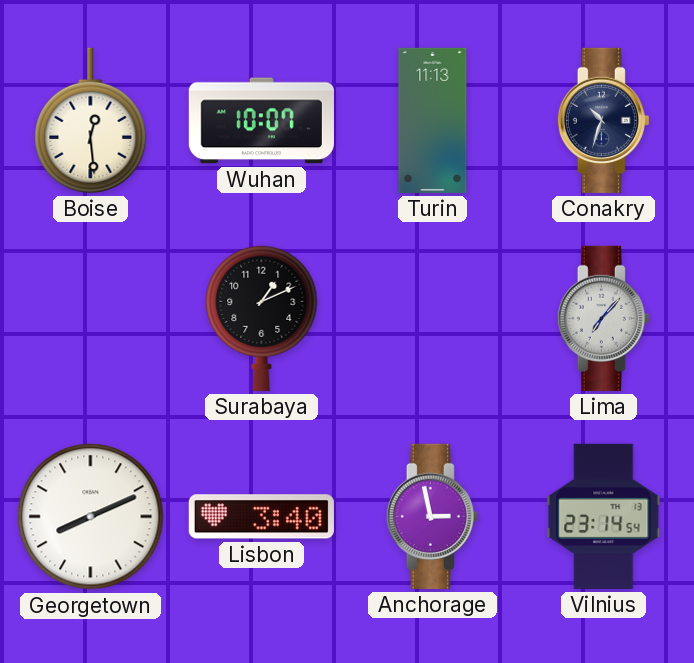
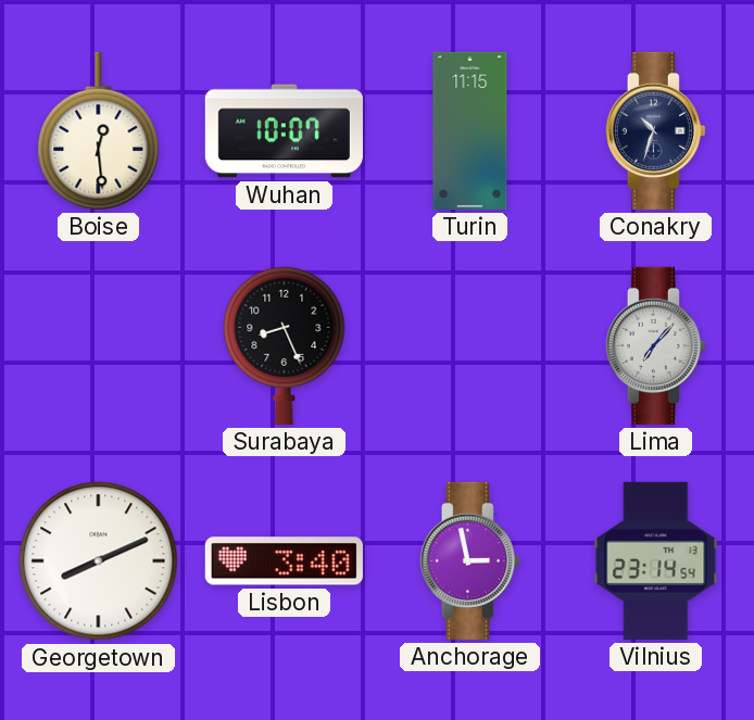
Turin: 11:13 -> 11:15 (470, 130)
Surabaya: 1:11 -> 8:26 (285, 345)
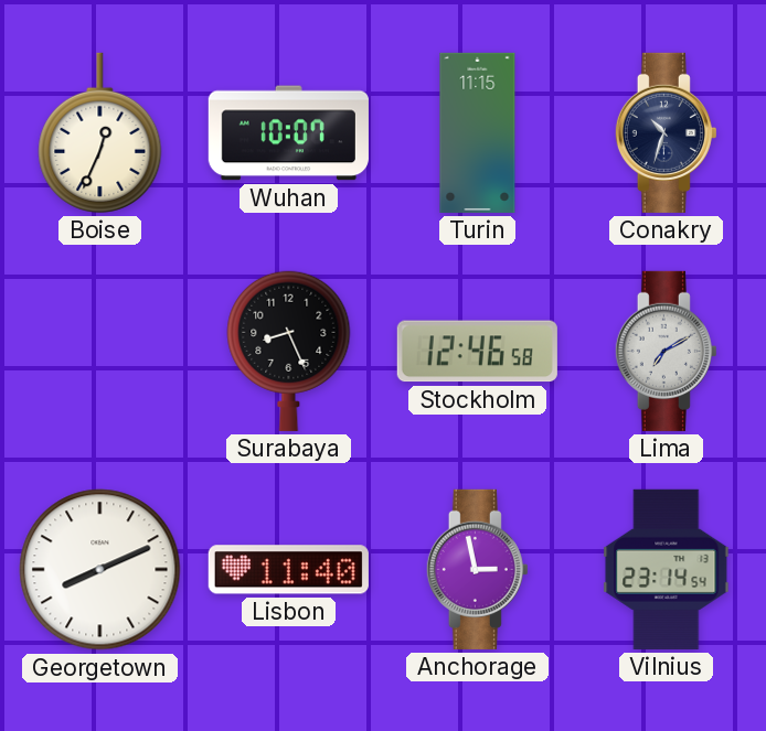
Boise: 12:29 -> 12:34 (100, 132)
Stockholm: none -> 12:46 (477, 352)
Lima: 7:07 -> 7:10 (666, 351)
Lisbon: 3:40 -> 11:40 (288, 570)
